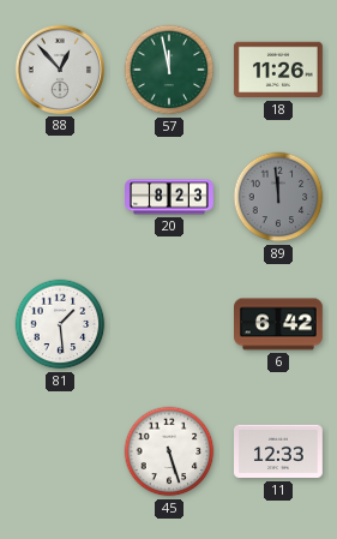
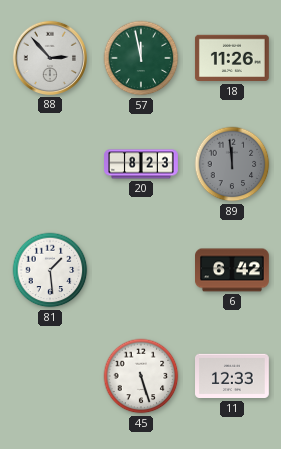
88: 12:53 -> 2:53 (50, 58)
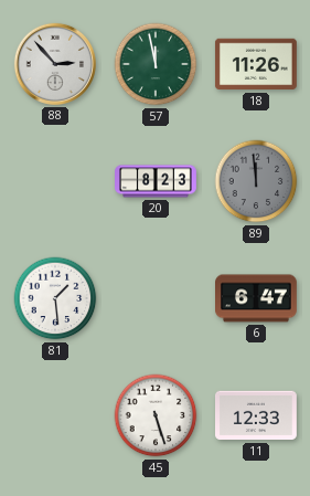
6: 6:42 -> 6:47 (257, 298)
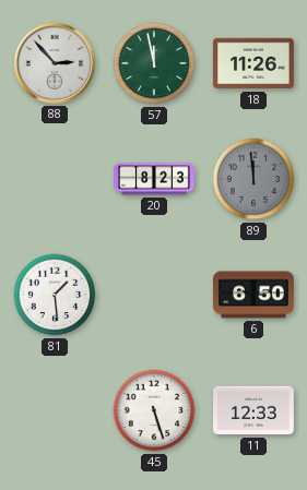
6: 6:47 -> 6:50 (255, 295)
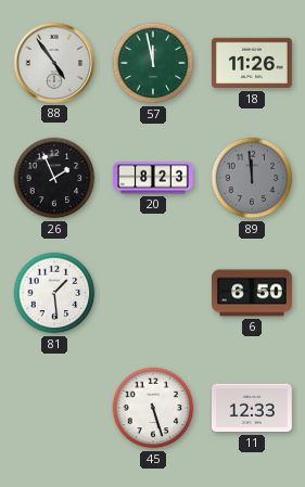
88: 2:53 -> 4:54 (54, 63)
26: none -> 1:56 (54, 178)
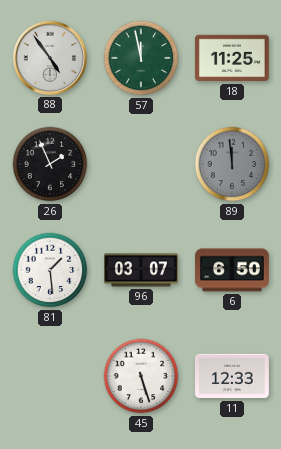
18: 11:26 -> 11:25 (232, 58)
20: 8:23 -> none (154, 178)
96: none -> 03:07 (142, 270)
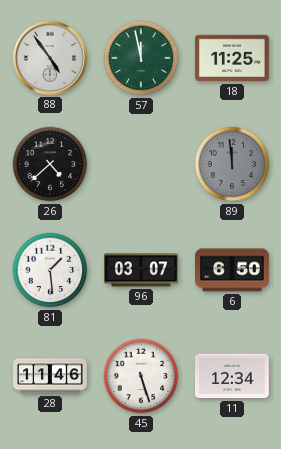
26: 1:56 -> 4:38 (50, 164)
28: none -> 11:46 (51, 376)
11: 12:33 -> 12:34 (233, 376)
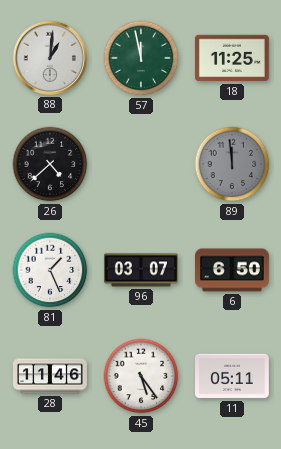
88: 4:54 -> 1:01 (50, 58)
81: 1:29 -> 1:26 (50, 270)
45: 5:27 -> 5:24 (141, 376)
11: 12:34 -> 05:11 (233, 376)
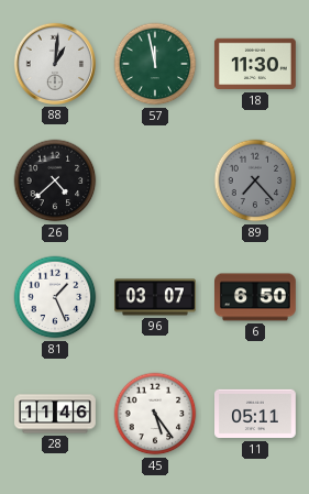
18: 11:25 -> 11:30 (255, 64)
89: 11:59 -> 7:23 (255, 180)
